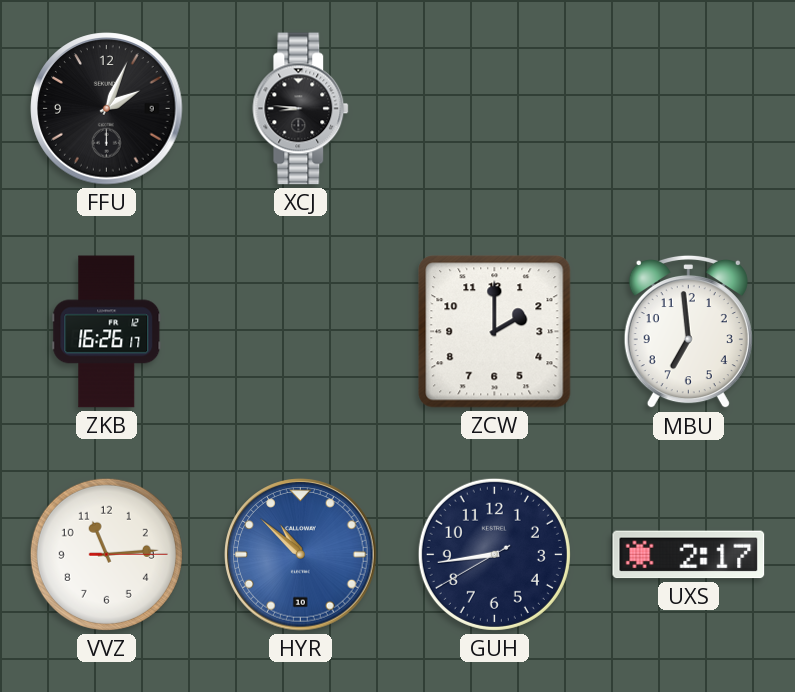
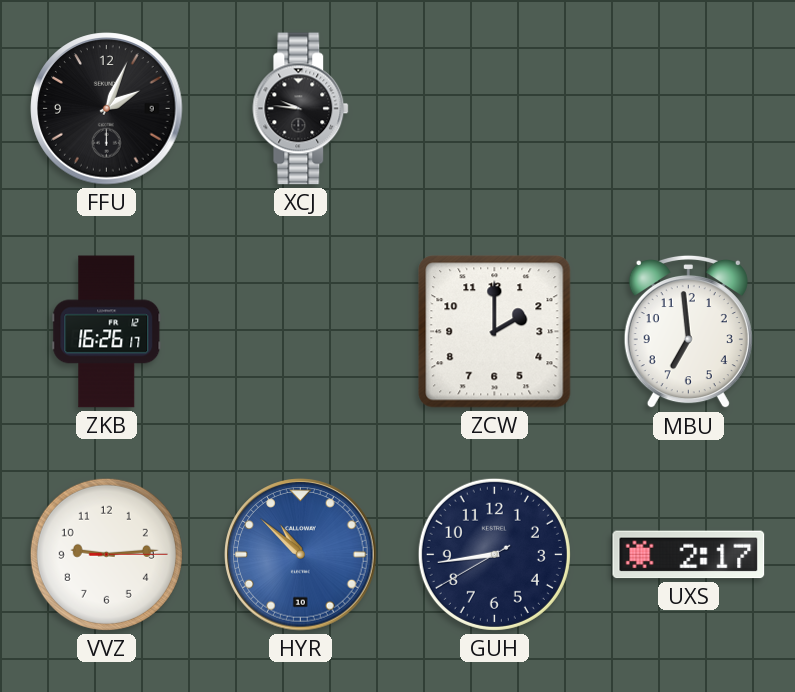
XCJ: 8:46 -> 9:46 (301, 109)
VVZ: 11:14 -> 9:14 (106, 554)
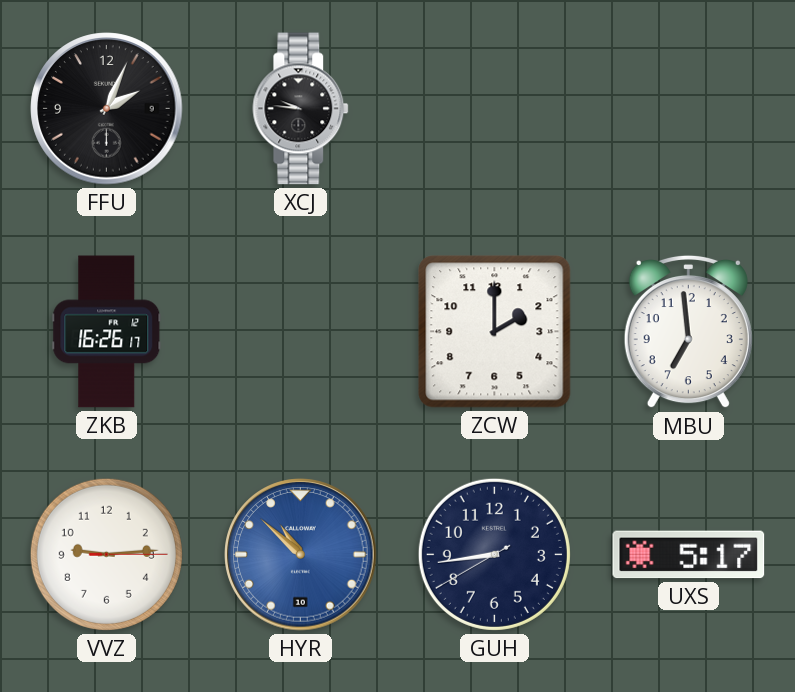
UXS: 2:17 -> 5:17 (689, 555)
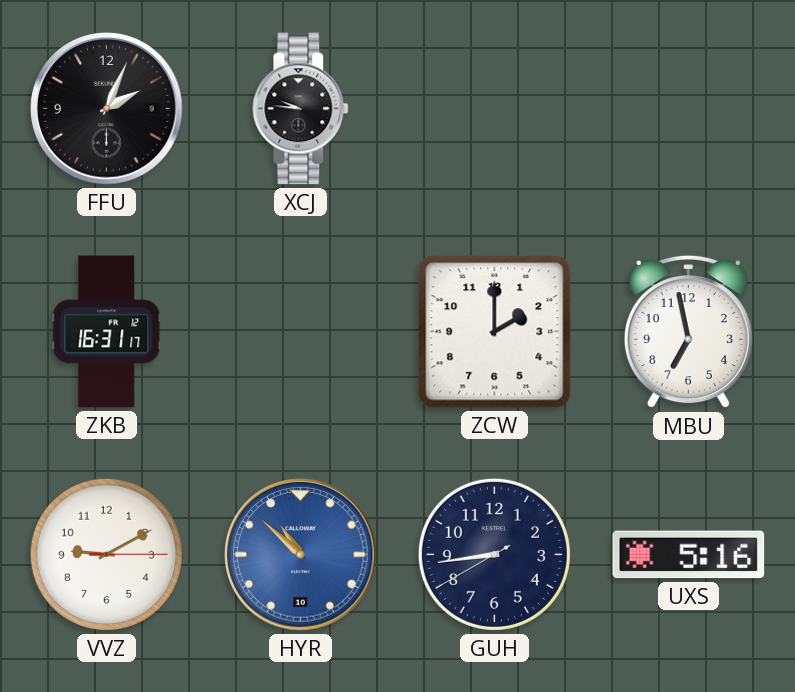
ZKB: 16:26 -> 16:31 (107, 332)
MBU: 6:59 -> 6:58 (688, 332)
VVZ: 9:14 -> 9:10 (106, 554)
UXS: 5:17 -> 5:16 (689, 555)
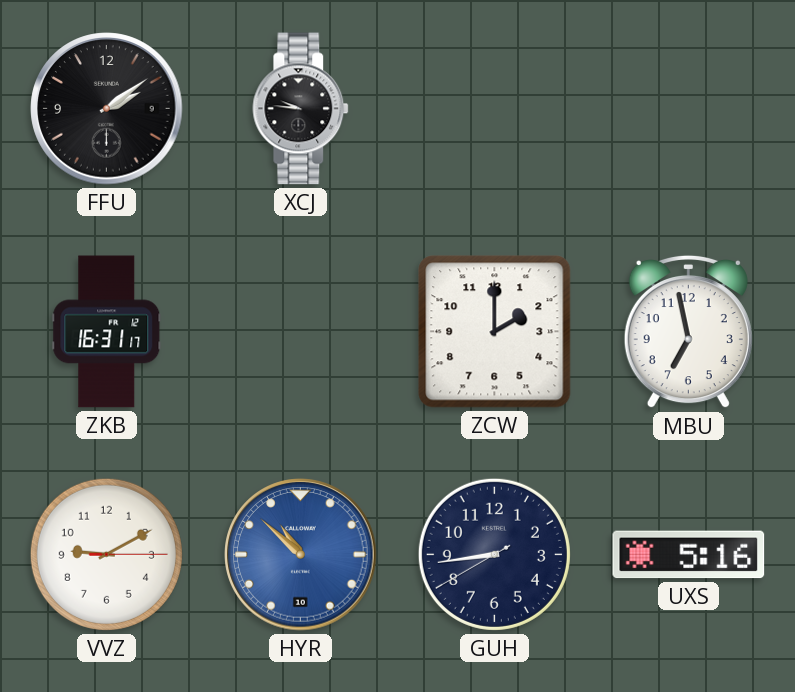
FFU: 2:04 -> 2:09 (107, 109)
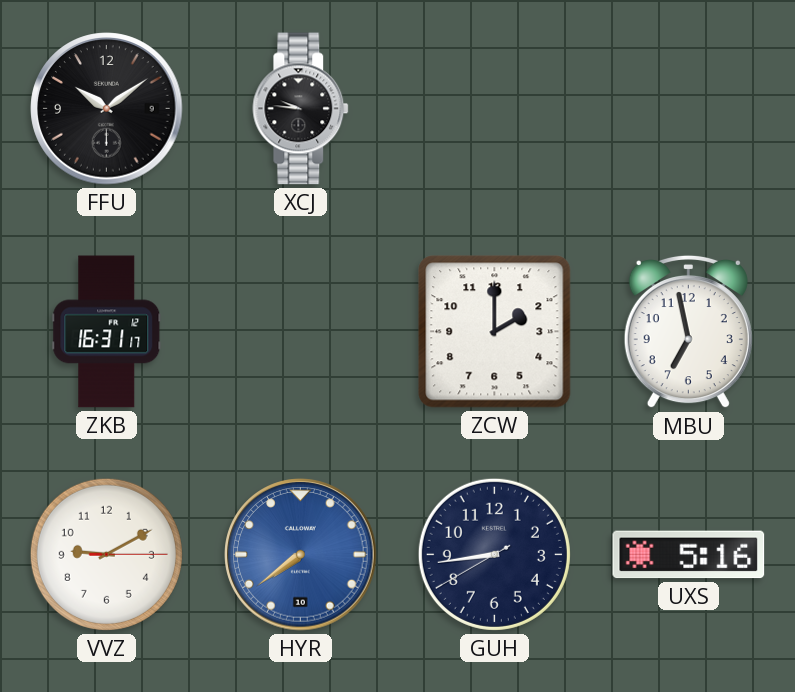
FFU: 2:09 -> 10:09 (107, 109)
HYR: 10:52 -> 7:39 (301, 555)
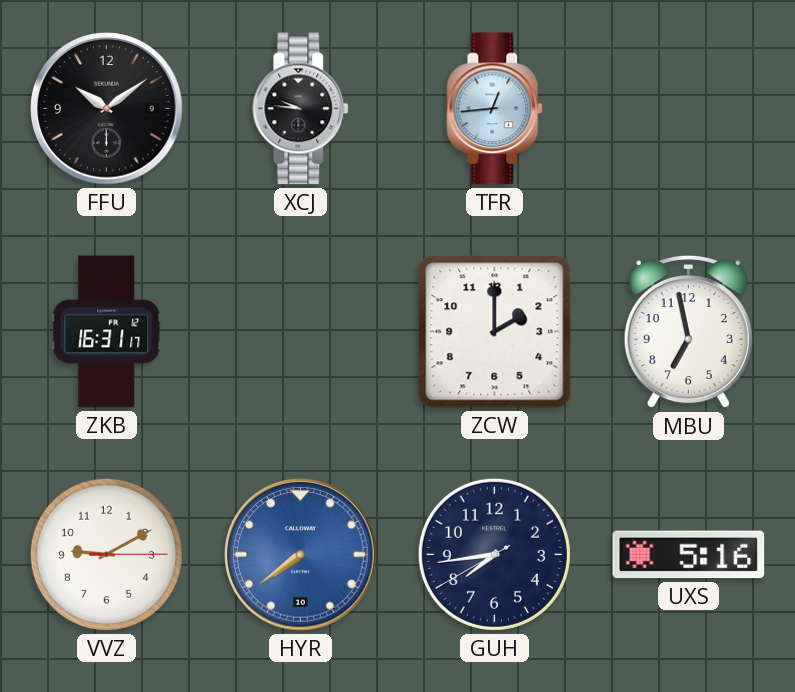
TFR: none -> 12:44 (495, 109)
GUH: 8:43 -> 7:43 (494, 554)
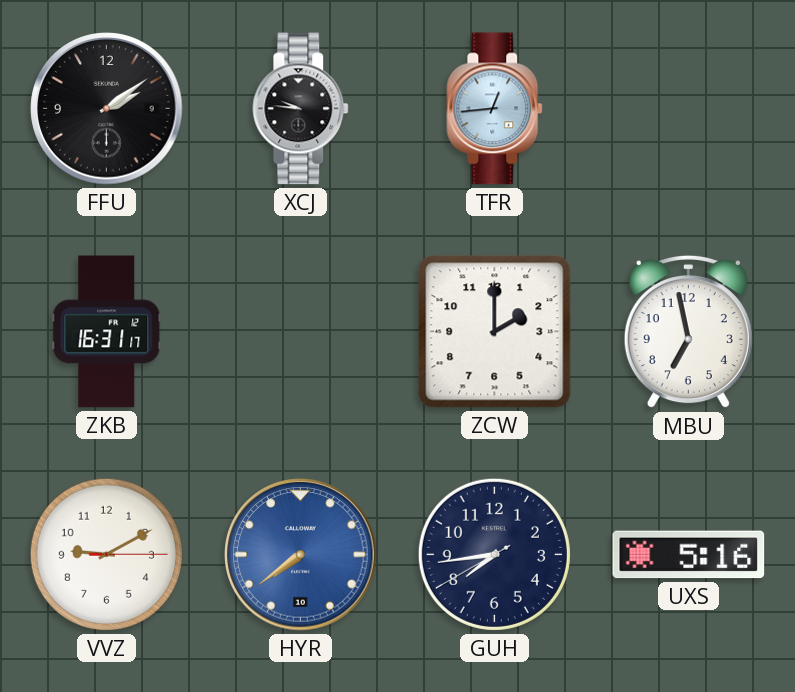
FFU: 10:09 -> 2:09 (107, 109)
